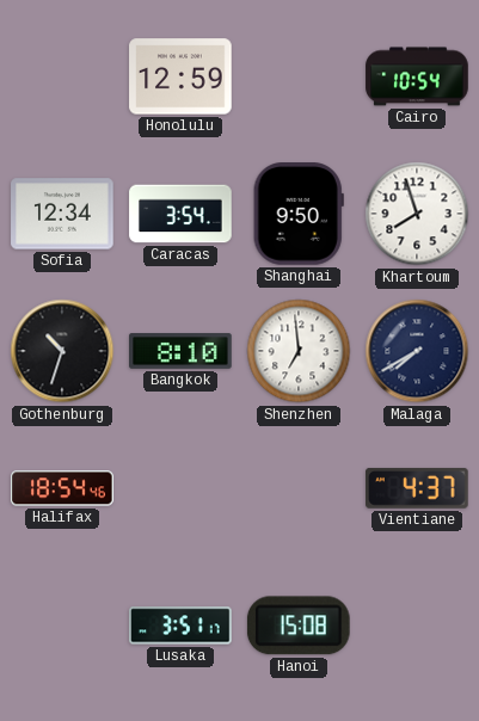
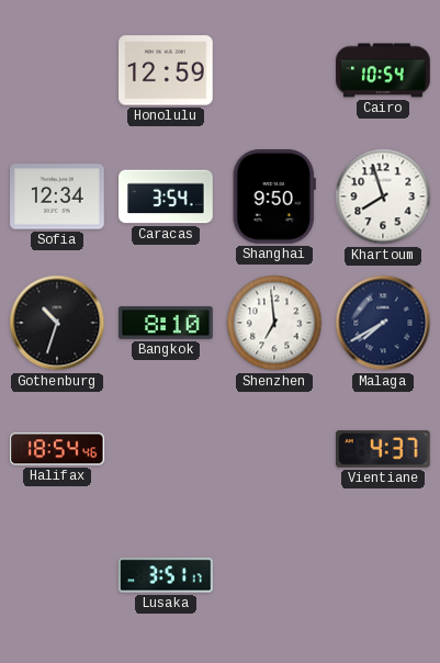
Hanoi: 15:08 -> none (299, 626)
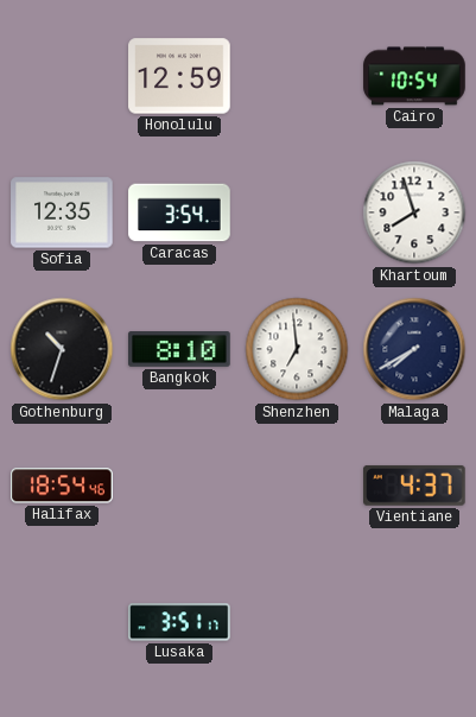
Sofia: 12:34 -> 12:35 (62, 212)
Shanghai: 9:50 -> none (274, 198)
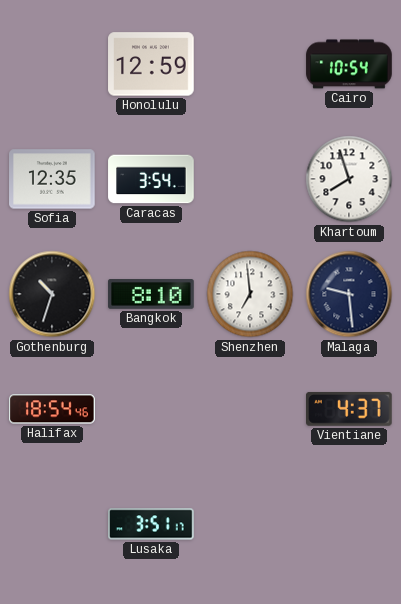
Malaga: 7:40 -> 9:29 (349, 294)
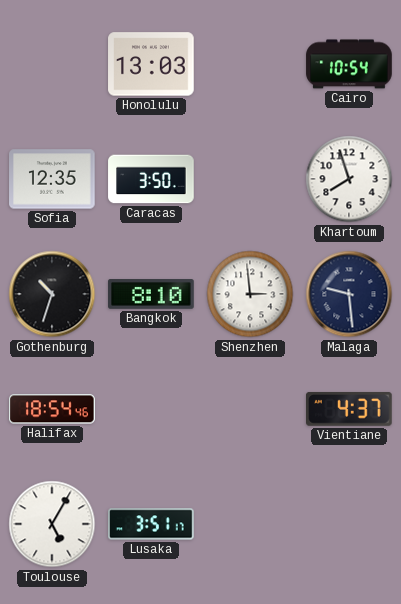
Honolulu: 12:59 -> 13:03 (151, 64)
Caracas: 3:54 -> 3:50 (151, 179)
Shenzhen: 6:59 -> 2:59 (250, 294)
Toulouse: none -> 5:05 (52, 524)
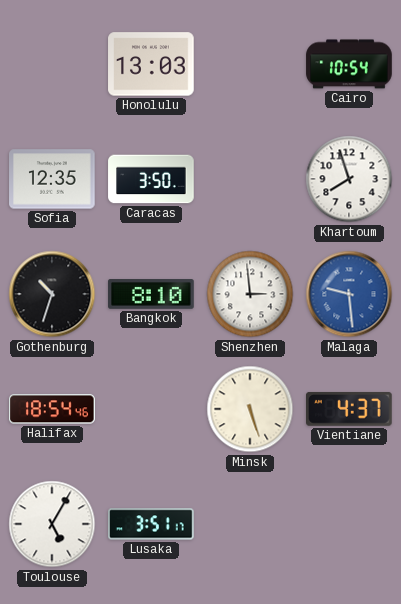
Malaga dial: navy -> blue (349, 294)
Minsk: none -> 5:27 (250, 409)
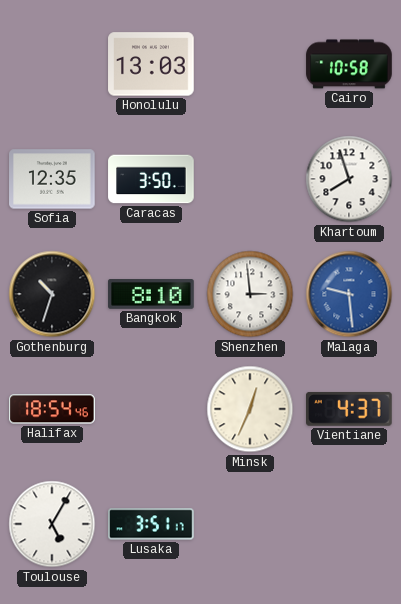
Cairo: 10:54 -> 10:58 (349, 64)
Minsk: 5:27 -> 12:34 (250, 409)
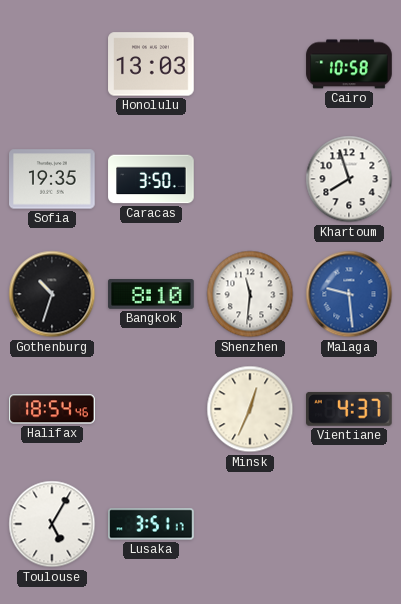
Sofia: 12:35 -> 19:35 (52, 179)
Shenzhen: 2:59 -> 11:31 (250, 294)
